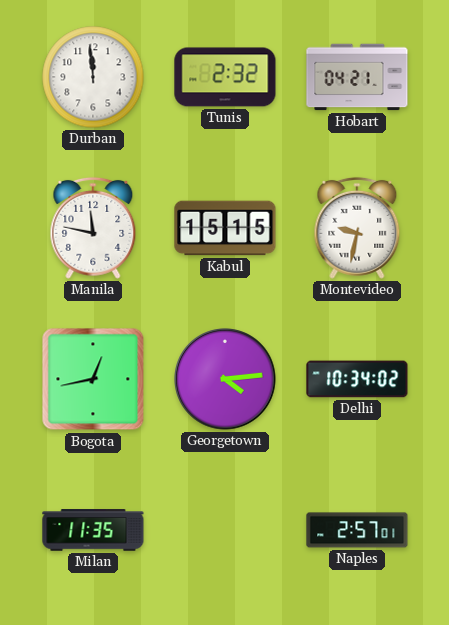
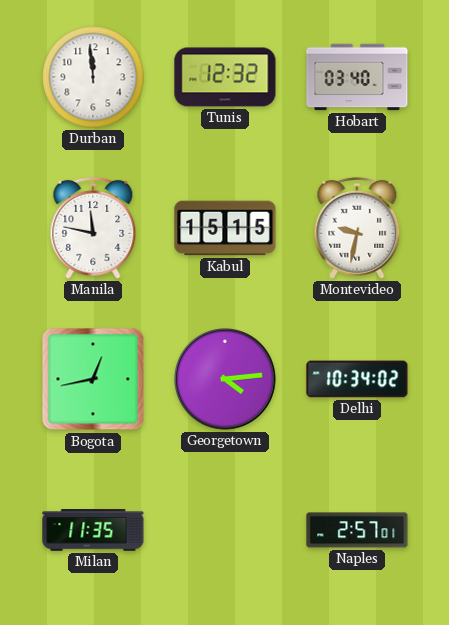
Tunis: 2:32 -> 12:32 (225, 77)
Hobart: 04:21 -> 03:40 (357, 77)
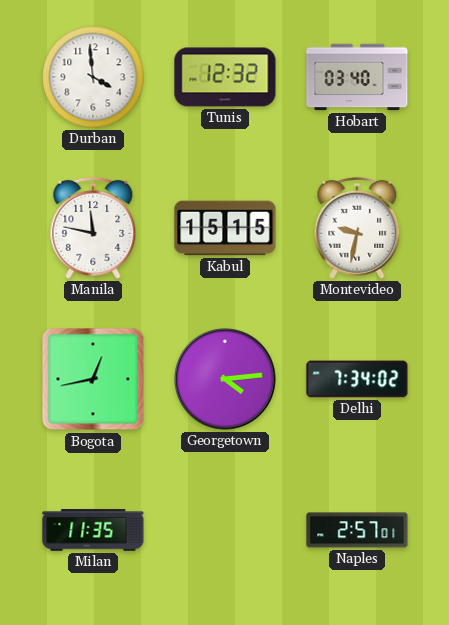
Durban: 11:59 -> 3:59 (93, 77)
Delhi: 10:34 -> 7:34 (357, 379)
